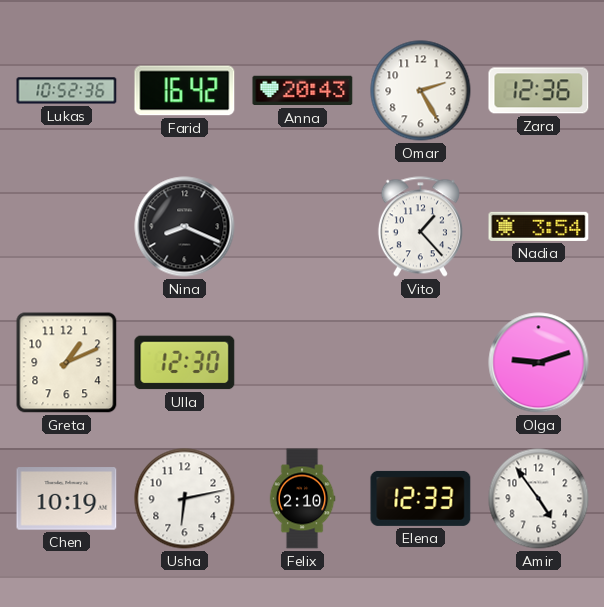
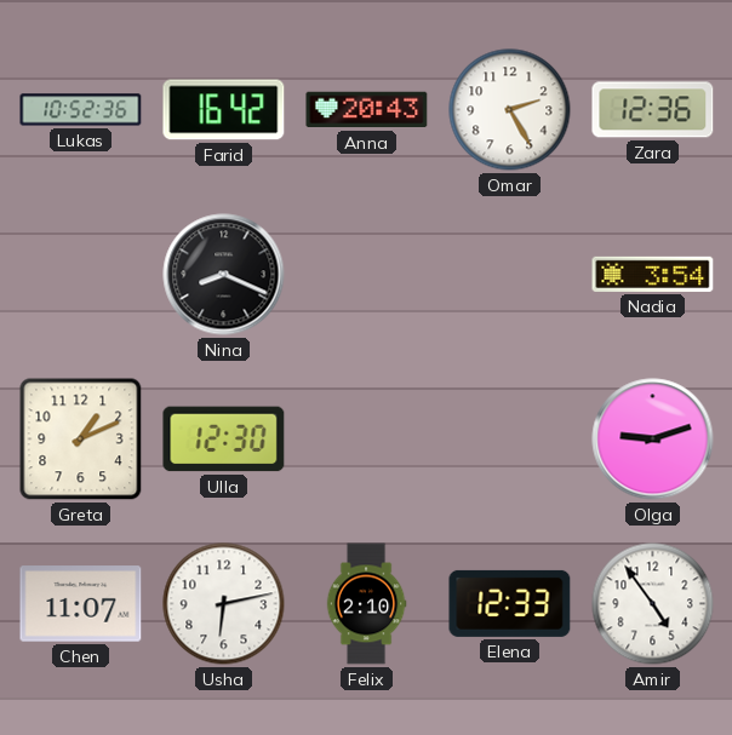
Vito: 1:23 -> none (420, 227)
Chen: 10:19 -> 11:07 (81, 604)
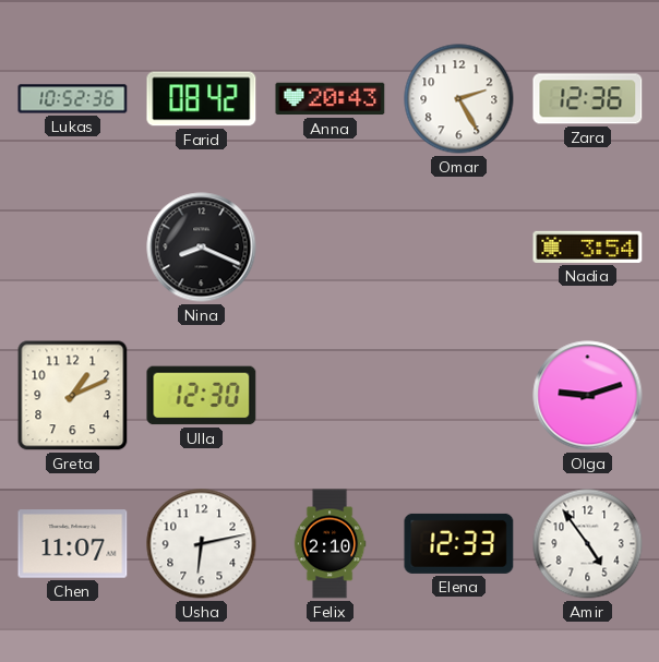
Farid: 16:42 -> 08:42 (202, 99)
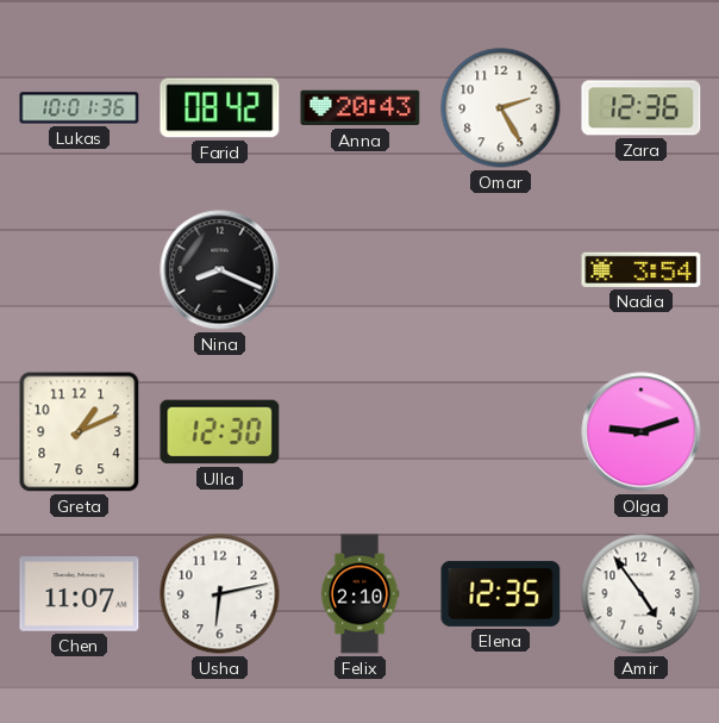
Lukas: 10:52 -> 10:01 (80, 108)
Elena: 12:33 -> 12:35 (501, 593)
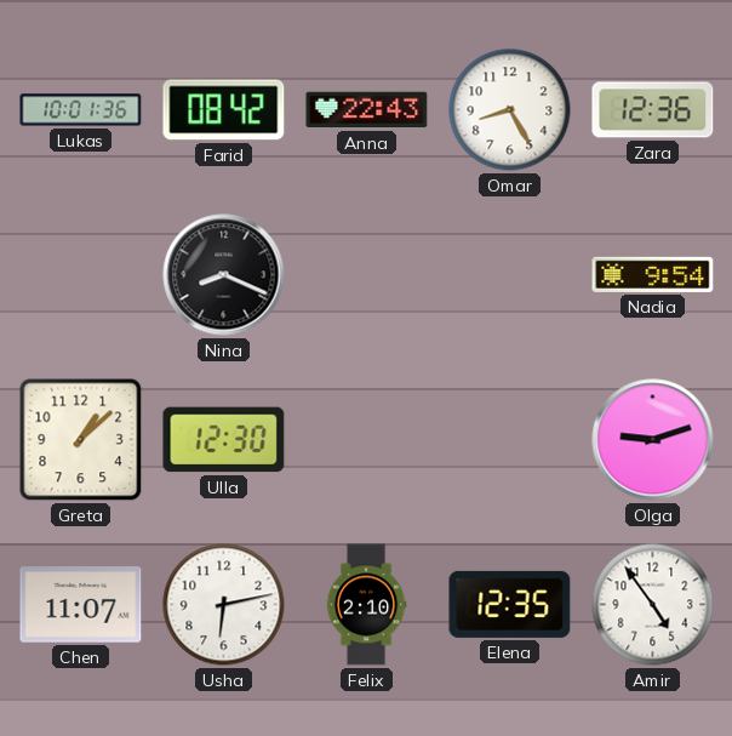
Anna: 20:43 -> 22:43 (367, 110)
Omar: 2:25 -> 8:25 (510, 110)
Nadia: 3:54 -> 9:54 (653, 274)
Greta: 1:11 -> 1:08 (81, 440)
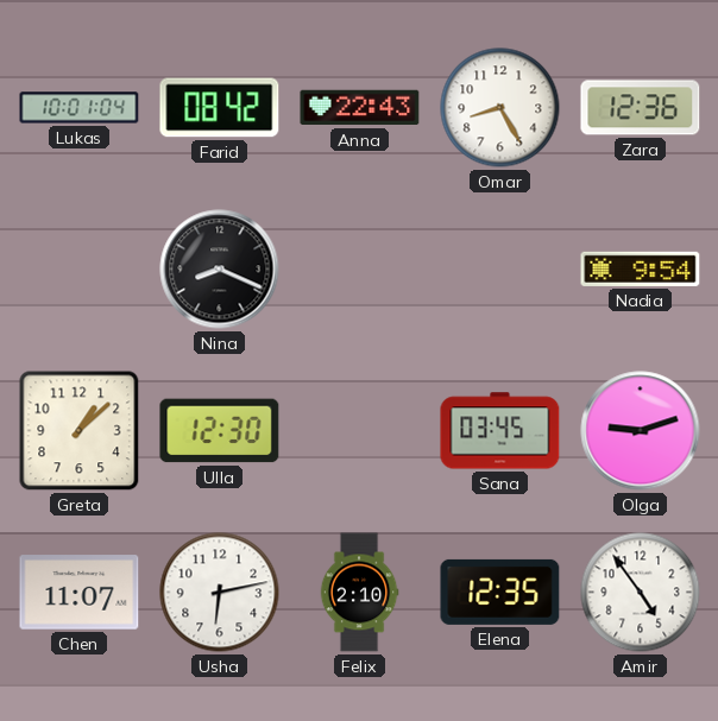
Lukas: 10:01:36 -> 10:01:04 (80, 108)
Sana: none -> 03:45 (500, 431)
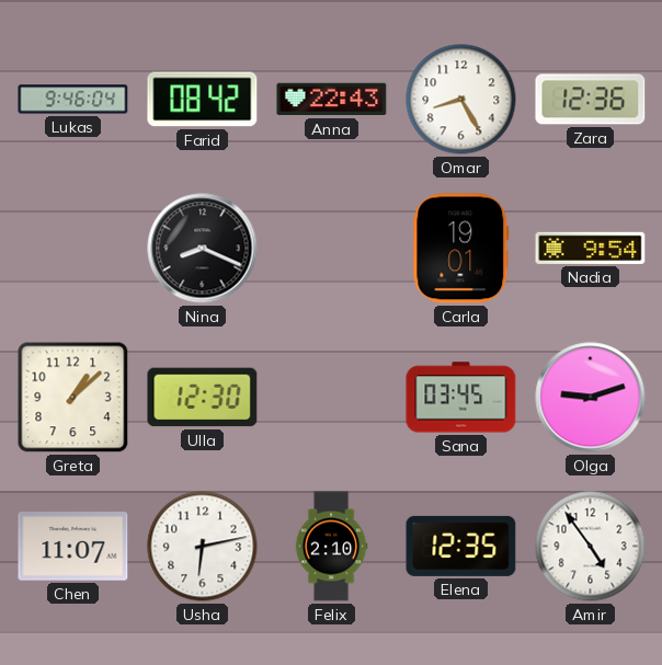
Lukas: 10:01 -> 9:46 (73, 100)
Carla: none -> 19:01 (461, 249)
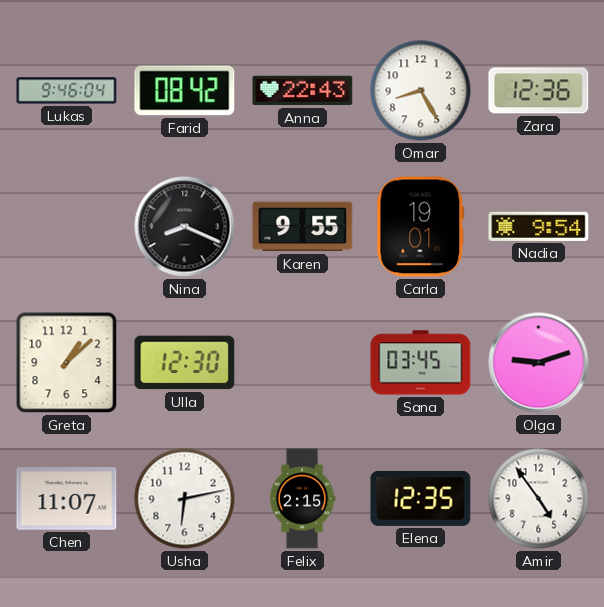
Karen: none -> 9:55 (303, 227)
Felix: 2:10 -> 2:15 (302, 499)
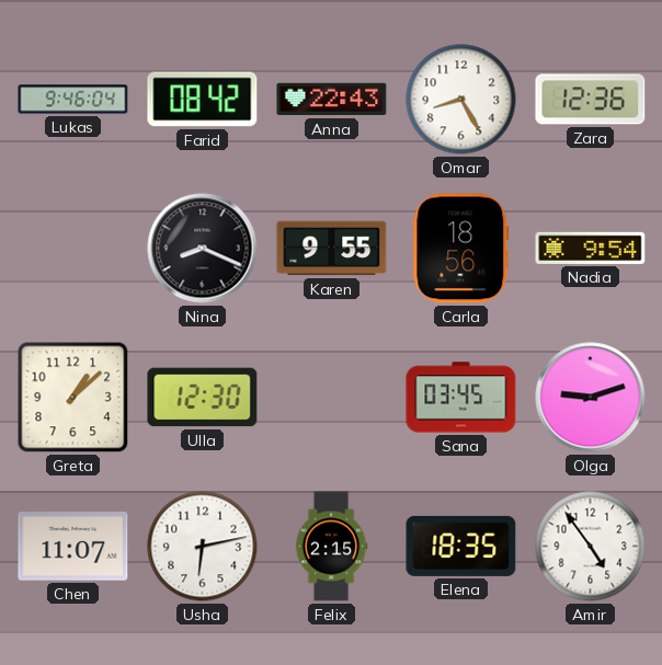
Carla: 19:01 -> 18:56 (461, 249)
Elena: 12:35 -> 18:35 (461, 546)
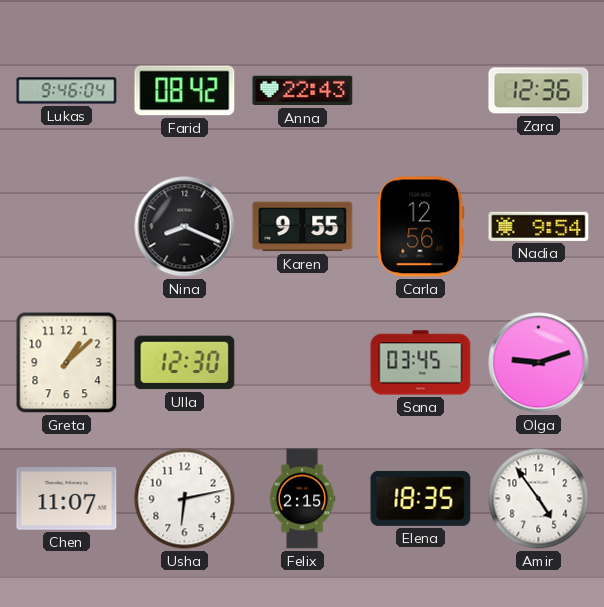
Omar: 8:25 -> none (461, 100)
Carla: 18:56 -> 12:56 (421, 227)
